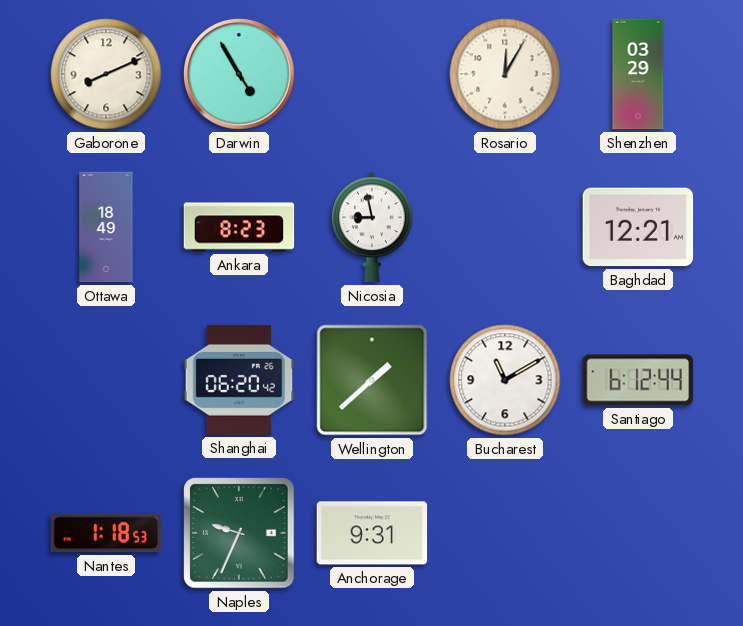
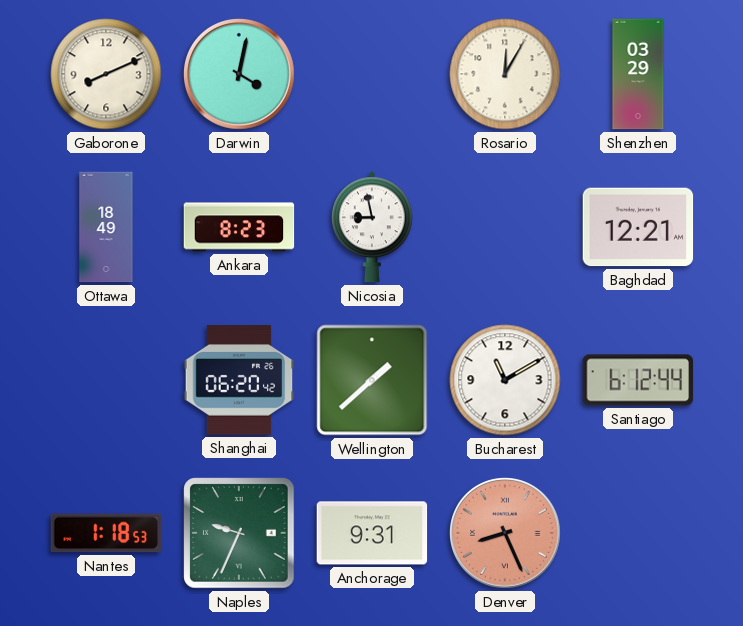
Darwin: 4:55 -> 4:02 (240, 75)
Denver: none -> 8:26 (506, 534)
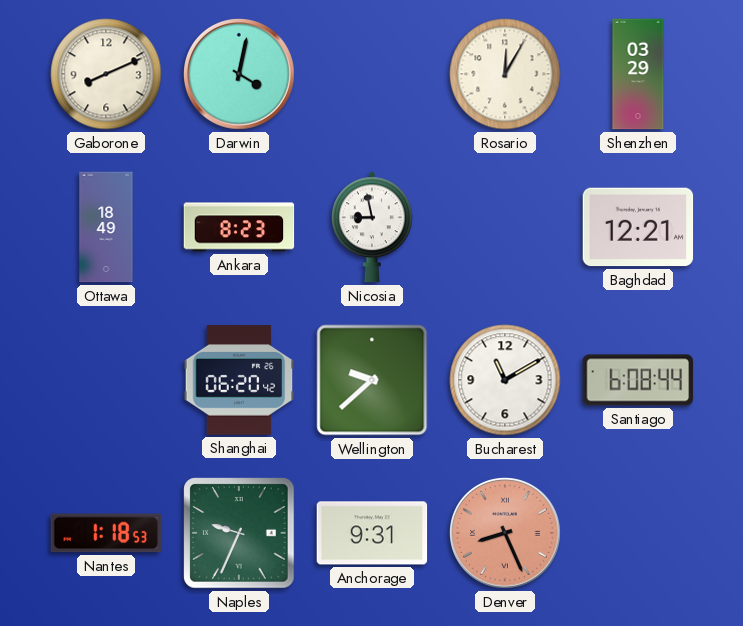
Wellington: 1:38 -> 9:38 (372, 380)
Santiago: 6:12 -> 6:08 (638, 380)
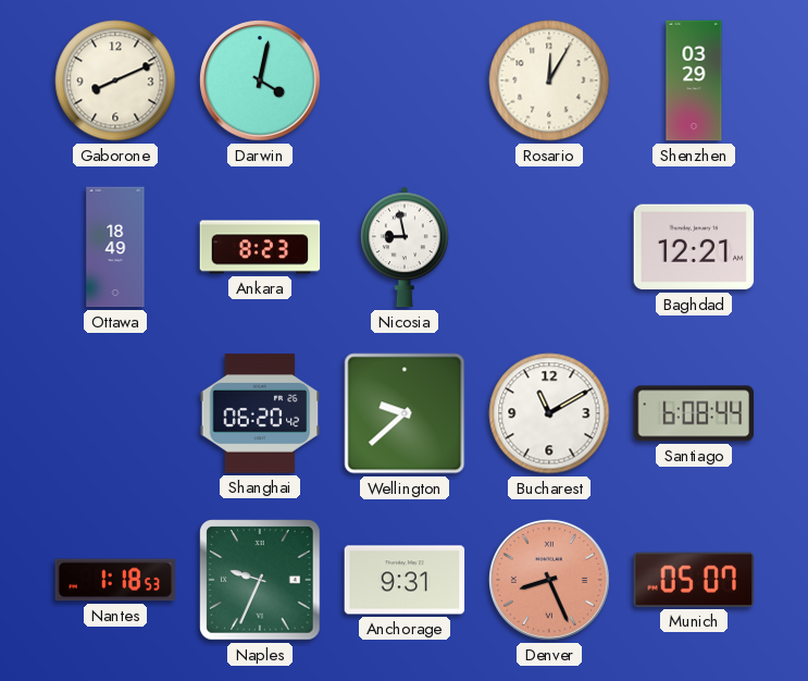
Munich: none -> 05:07 (693, 580)
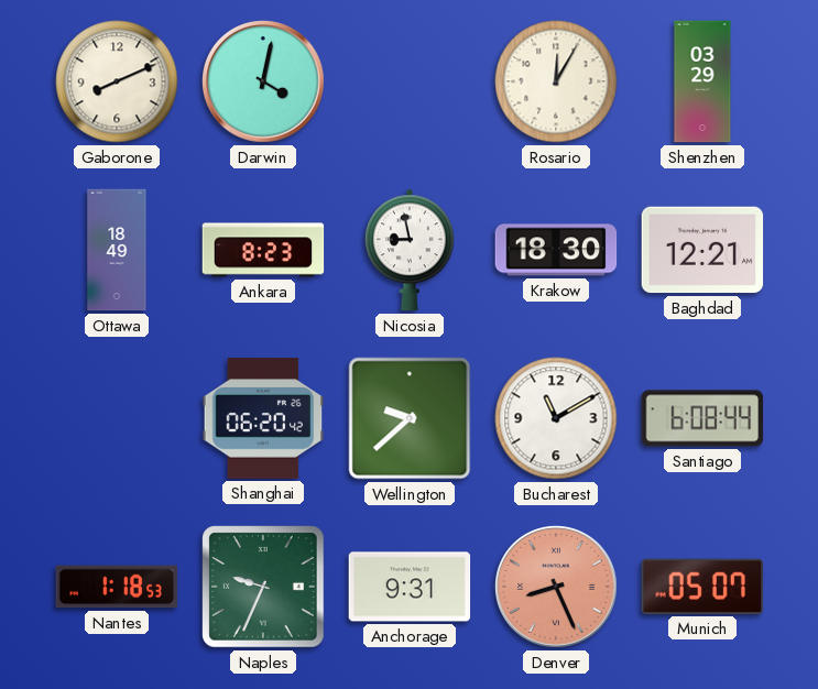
Krakow: none -> 18:30 (556, 250)
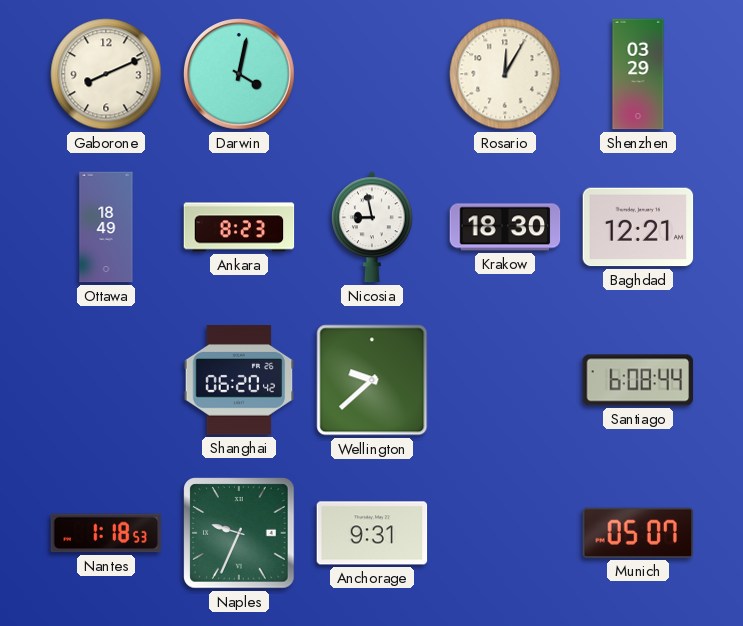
Bucharest: 11:10 -> none (556, 418)
Denver: 8:26 -> none (557, 588)
